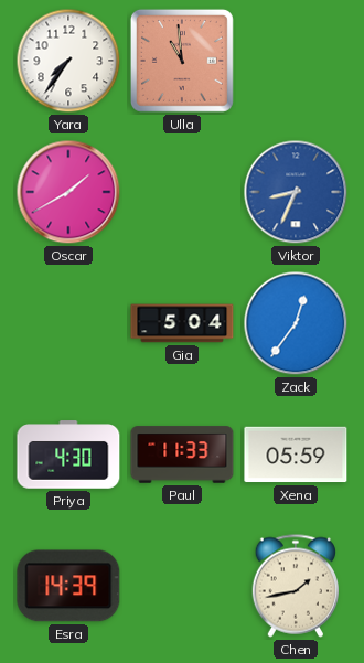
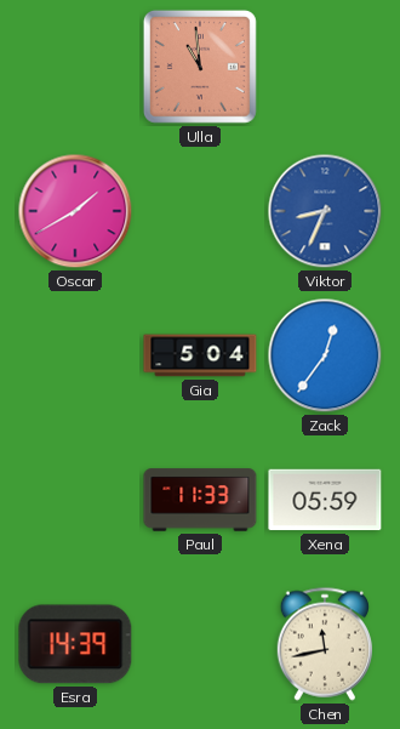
Yara: 7:36 -> none (68, 61)
Priya: 4:30 -> none (68, 455)
Chen: 1:43 -> 11:43 (324, 644)
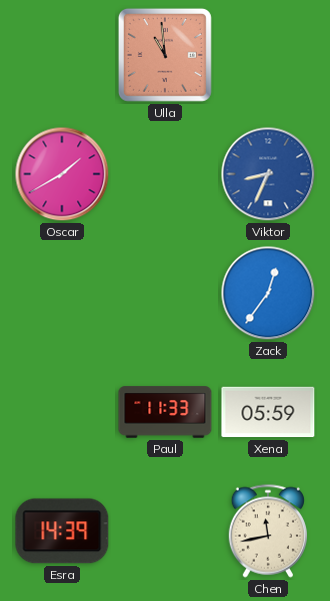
Gia: 5:04 -> none (200, 355)
